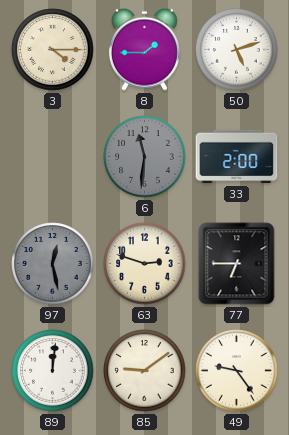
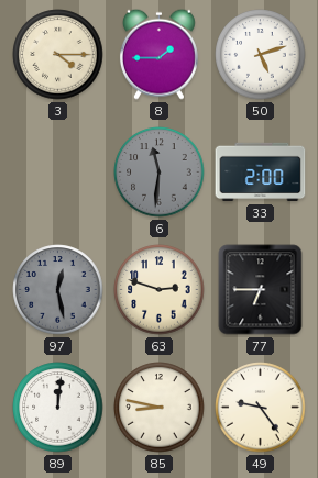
85: 9:09 -> 8:47 (160, 408)
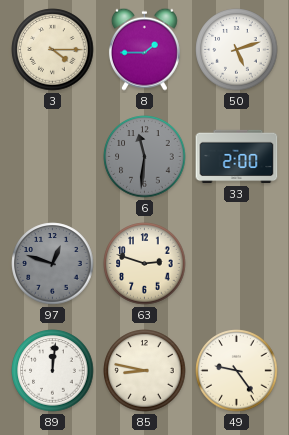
97: 12:28 -> 12:48 (53, 264)
77: 6:45 -> none (261, 290)
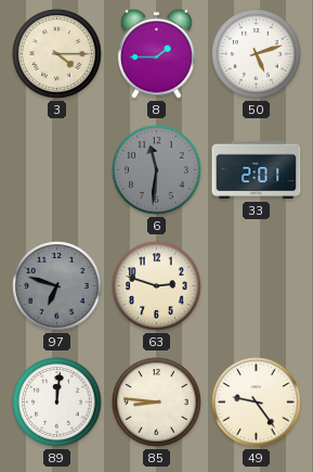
33: 2:00 -> 2:01 (257, 170)
97: 12:48 -> 6:48 (57, 286)
85: 8:47 -> 8:46 (157, 403)
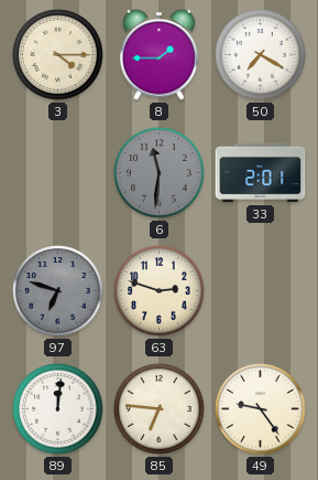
50: 5:12 -> 7:20 (261, 55)
85: 8:46 -> 6:46 (160, 409)
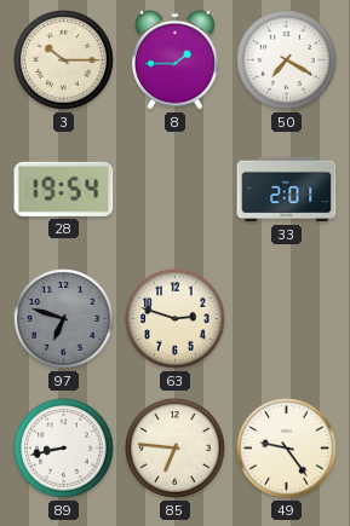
3: 4:15 -> 10:15 (64, 60)
28: none -> 19:54 (64, 189)
6: 11:31 -> none (160, 173)
89: 12:01 -> 8:43 (64, 449)
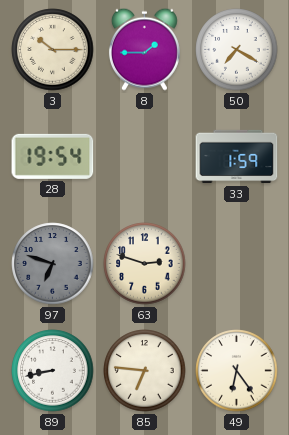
33: 2:01 -> 1:59 (237, 157)
49: 9:24 -> 6:24 (237, 371)
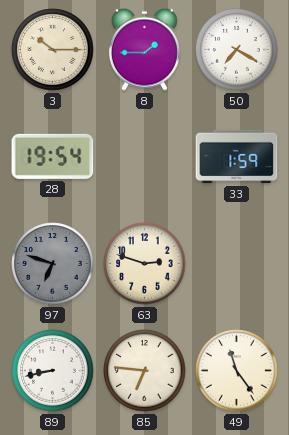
49: 6:24 -> 11:24 (237, 371)
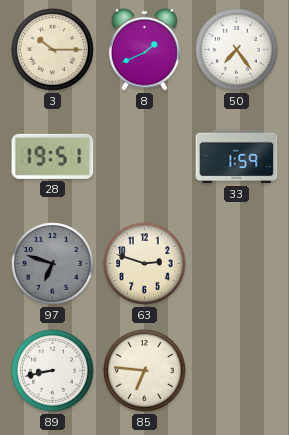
8: 1:45 -> 1:41 (144, 49)
50: 7:20 -> 7:24 (237, 50)
28: 19:54 -> 19:51 (53, 156)
49: 11:24 -> none (237, 371)
